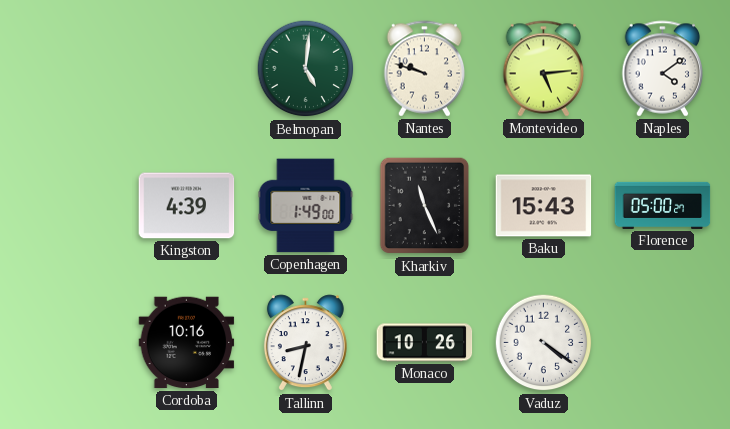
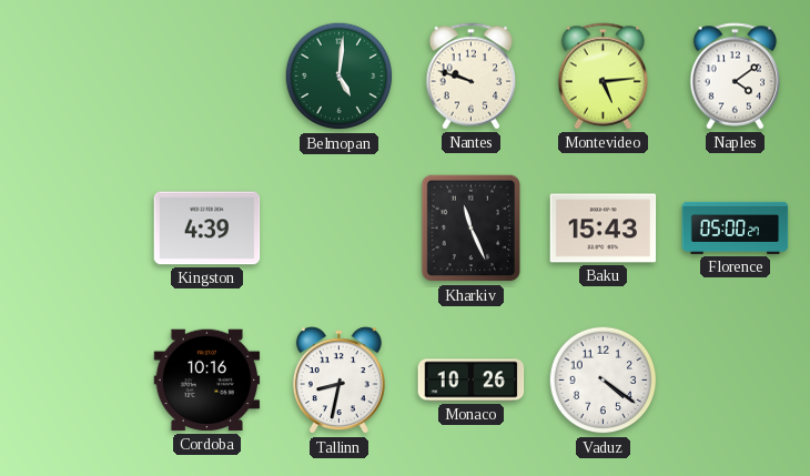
Copenhagen: 1:49 -> none (306, 206)
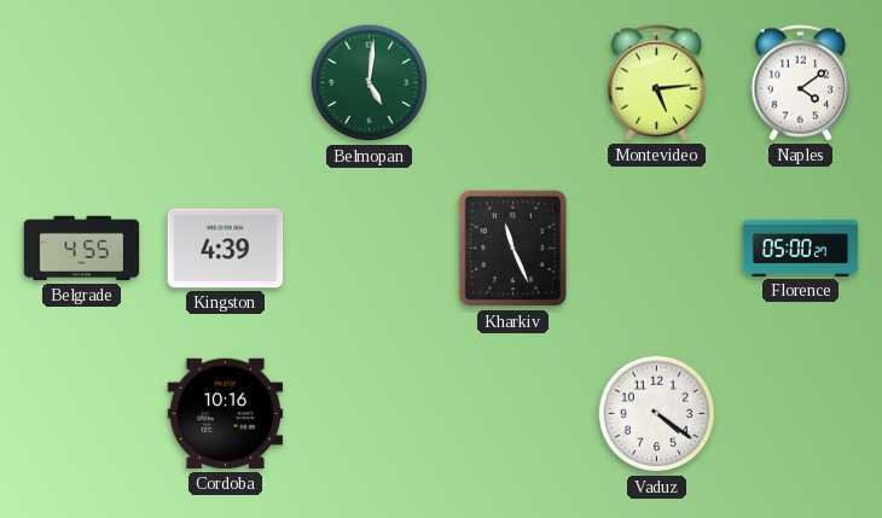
Nantes: 9:48 -> none (472, 77)
Belgrade: none -> 4:55 (82, 249)
Baku: 15:43 -> none (604, 229)
Tallinn: 8:32 -> none (338, 381)
Monaco: 10:26 -> none (472, 381)
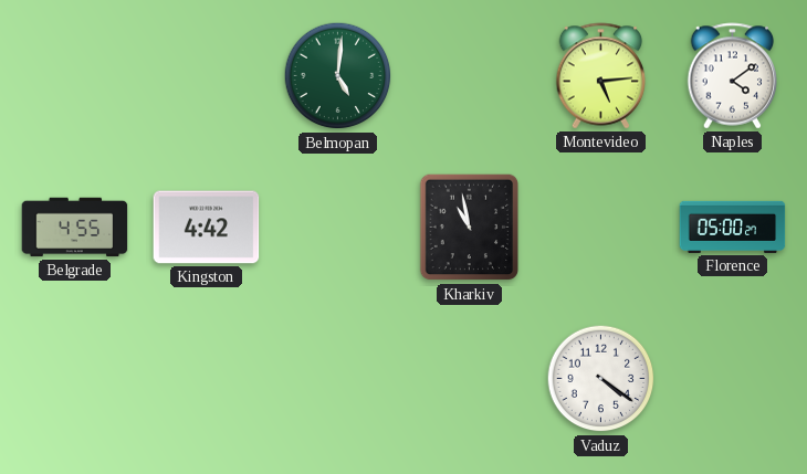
Kingston: 4:39 -> 4:42 (207, 228)
Kharkiv: 11:26 -> 10:58 (470, 228)
Cordoba: 10:16 -> none (226, 414)
